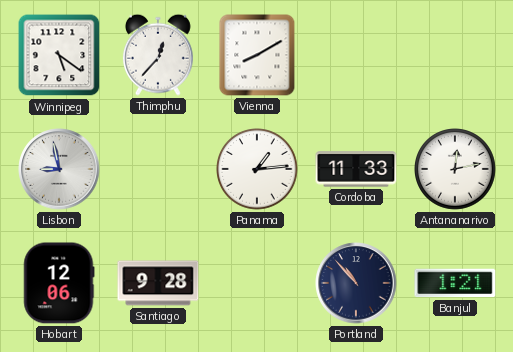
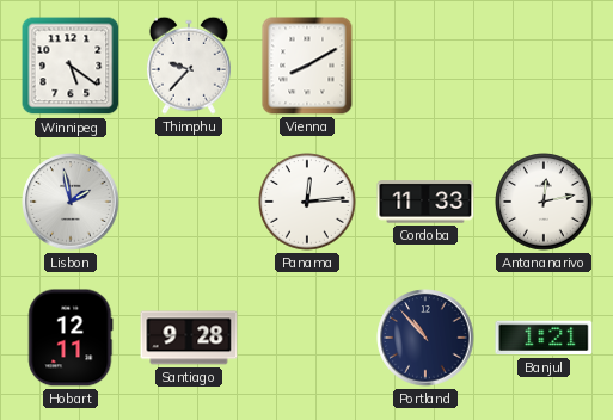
Thimphu: 12:37 -> 9:37 (189, 66)
Lisbon: 8:58 -> 1:58 (71, 202)
Panama: 1:14 -> 12:14 (308, 203)
Hobart: 12:06 -> 12:11 (71, 338)
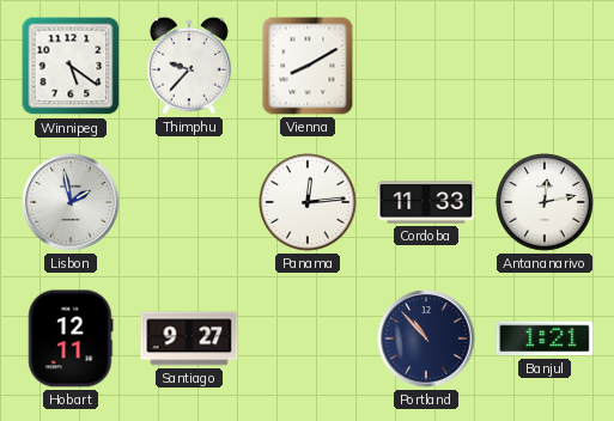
Santiago: 9:28 -> 9:27 (189, 338)
